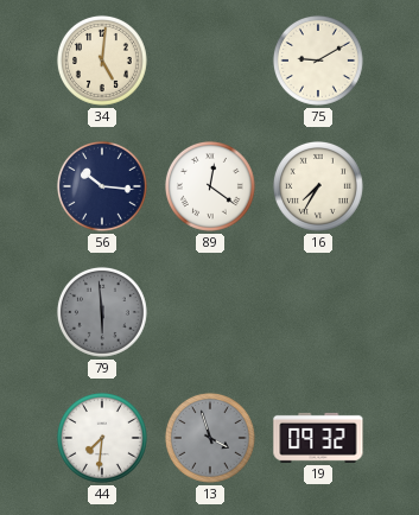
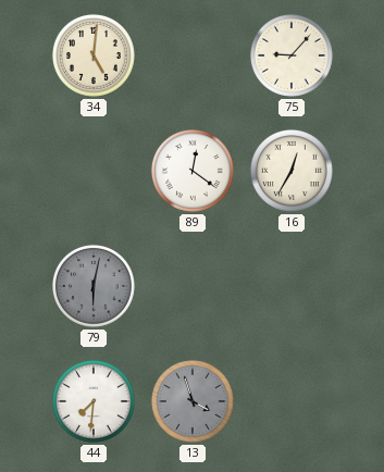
75: 9:10 -> 9:07 (292, 55)
56: 10:16 -> none (102, 186)
16: 7:35 -> 12:35 (292, 171)
79: 5:59 -> 6:02 (94, 286)
19: 09:32 -> none (318, 438)
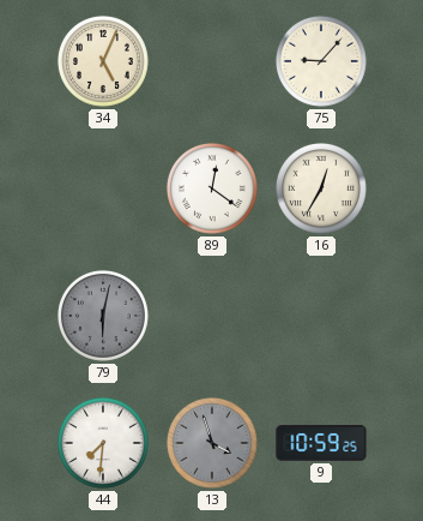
34: 5:01 -> 5:04 (103, 61)
9: none -> 10:59 (321, 443)
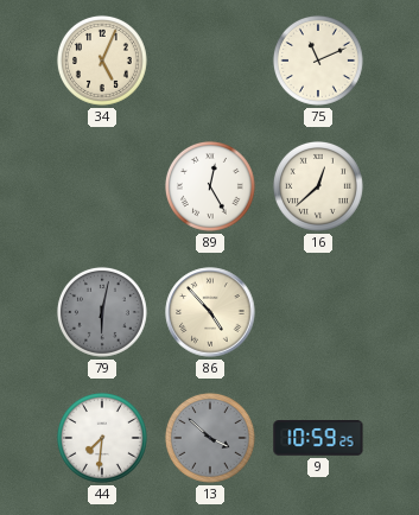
75: 9:07 -> 11:11 (318, 61)
89: 12:21 -> 12:25 (210, 186)
16: 12:35 -> 12:38 (318, 186)
86: none -> 4:53 (210, 312)
13: 3:57 -> 3:52 (210, 438)
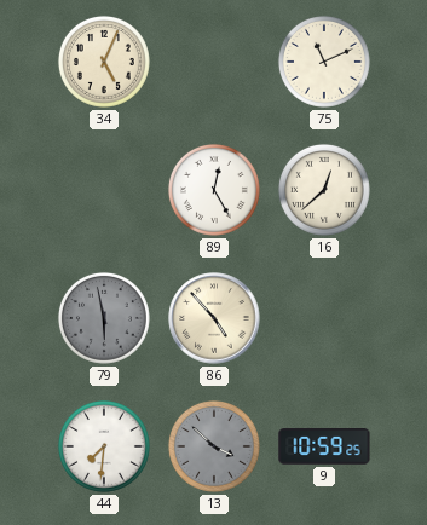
79: 6:02 -> 5:58 (104, 318)
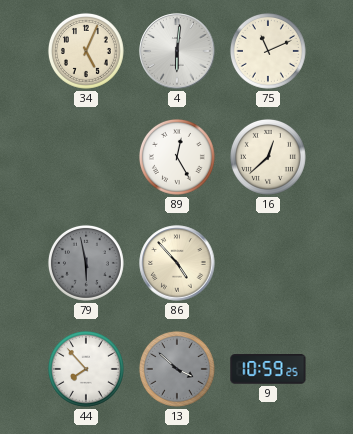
4: none -> 6:01 (177, 51)
44: 7:31 -> 7:53 (86, 369)
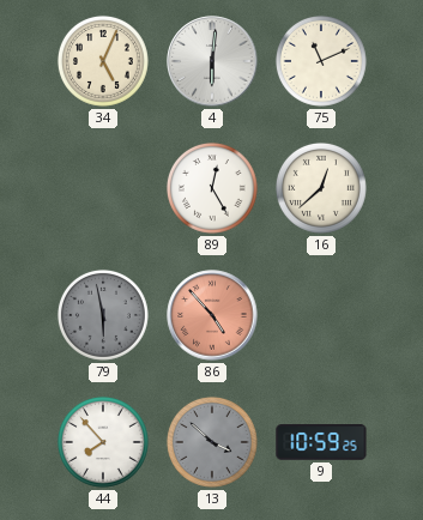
86 dial: cream -> salmon (212, 315)
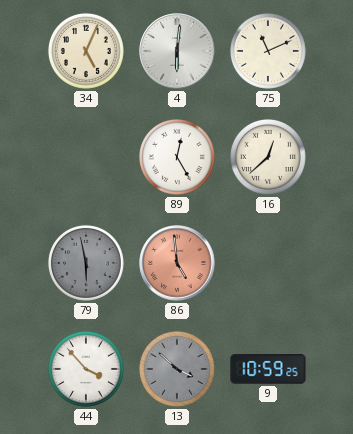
86: 4:53 -> 4:59 (177, 263)
44: 7:53 -> 3:53 (86, 369)
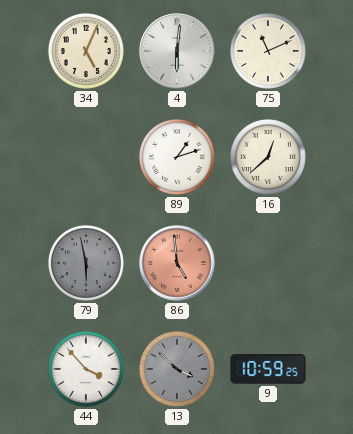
89: 12:25 -> 1:12 (177, 157)
